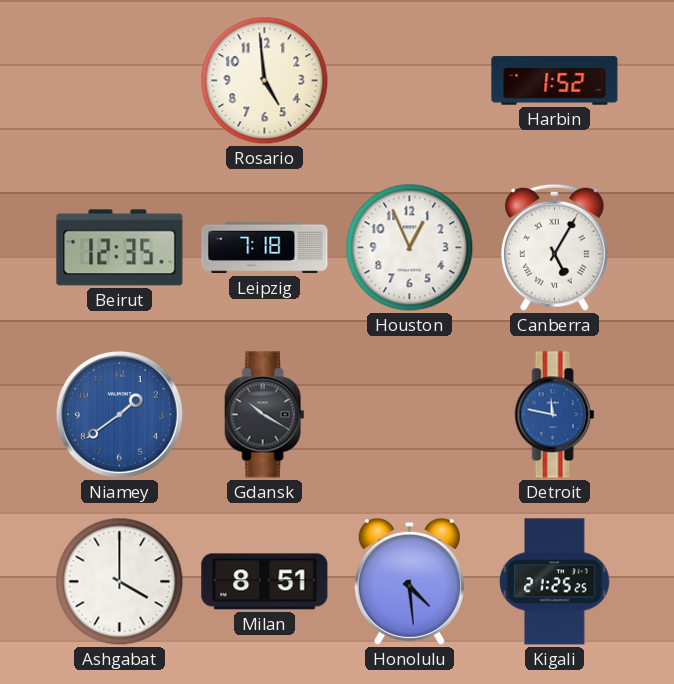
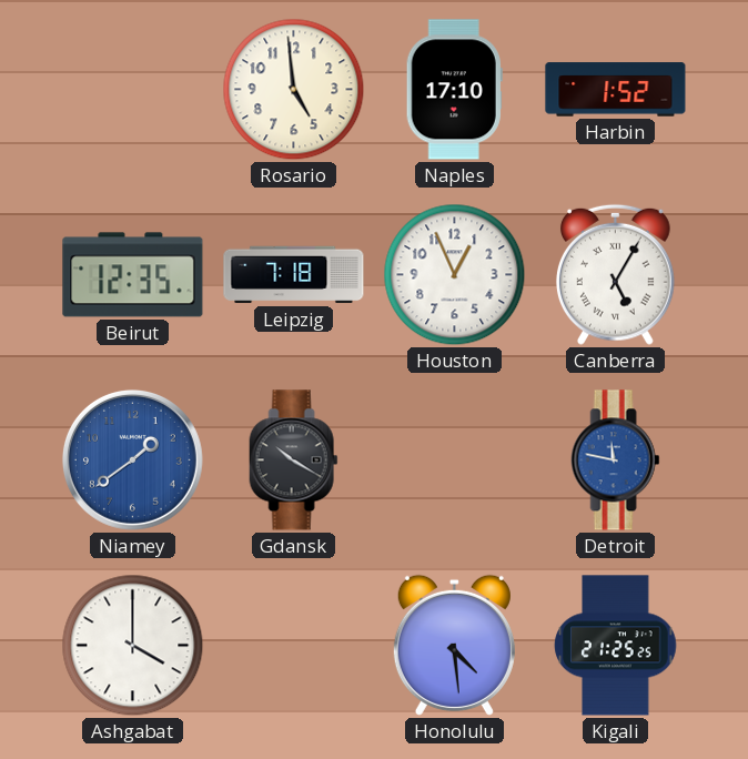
Naples: none -> 17:10 (454, 90)
Milan: 8:51 -> none (265, 582)
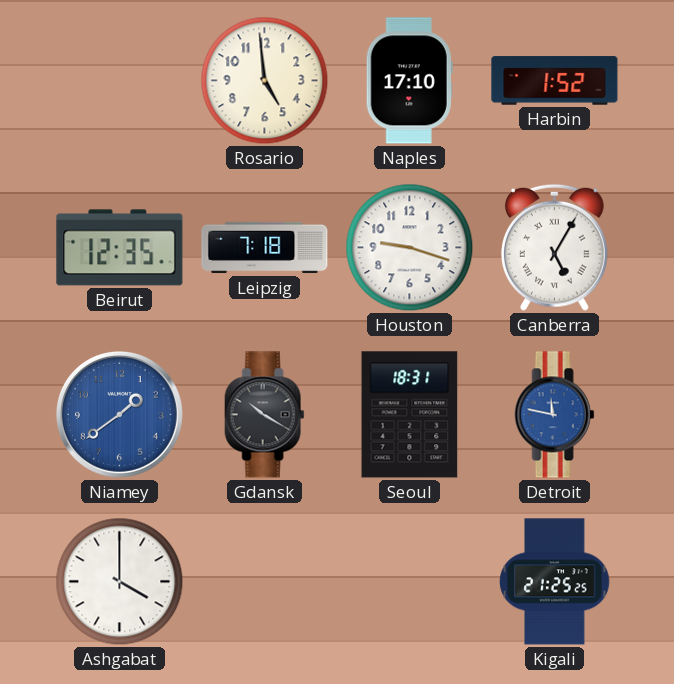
Houston: 12:56 -> 9:18 (410, 248)
Seoul: none -> 18:31 (410, 415)
Honolulu: 4:29 -> none (454, 645)
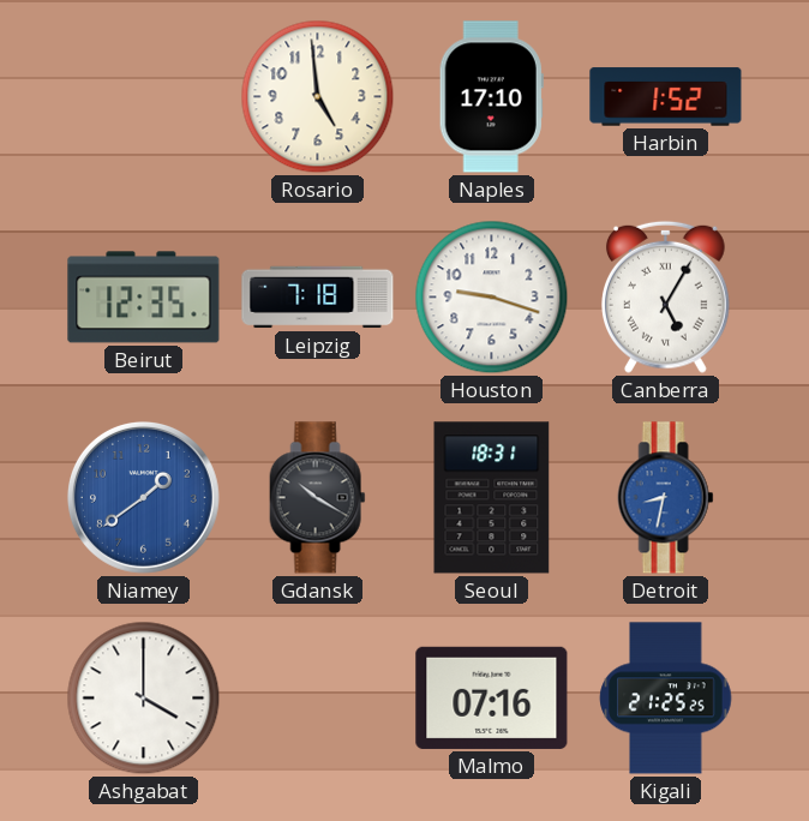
Detroit: 11:47 -> 8:32 (666, 498)
Malmo: none -> 07:16 (492, 697)
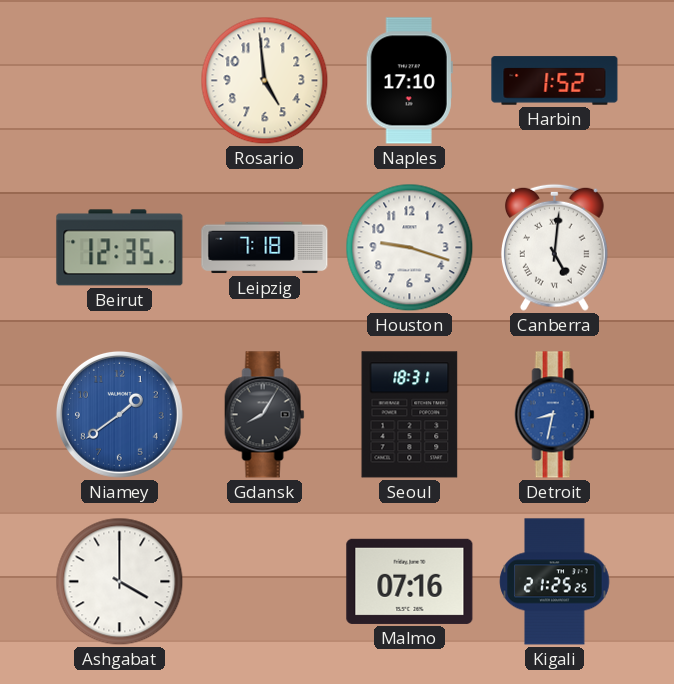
Canberra: 5:05 -> 5:01 (554, 247)
Gdansk: 10:20 -> 8:05 (265, 415)
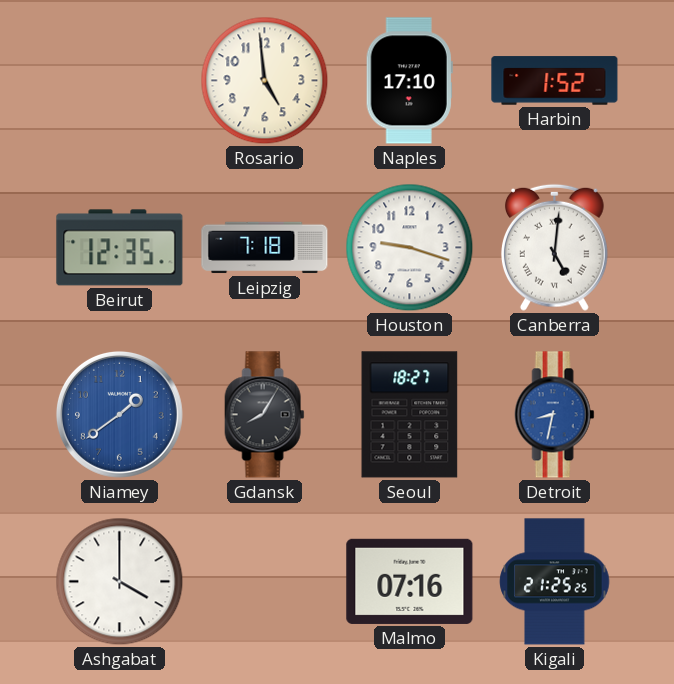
Seoul: 18:31 -> 18:27 (410, 415)
